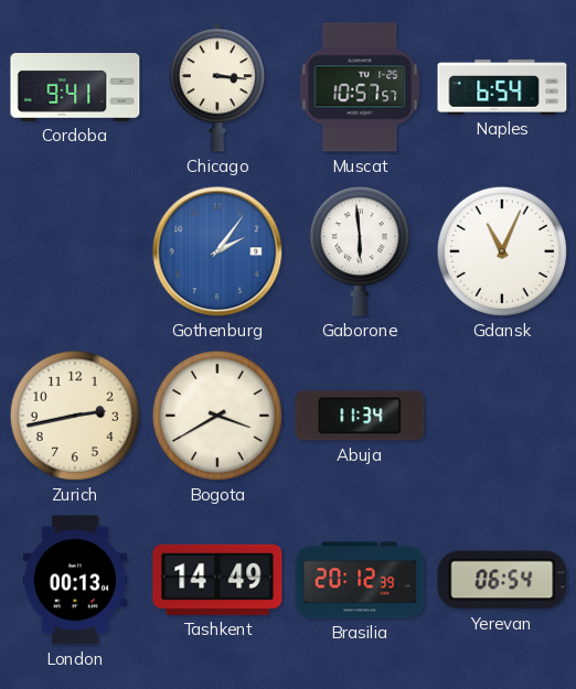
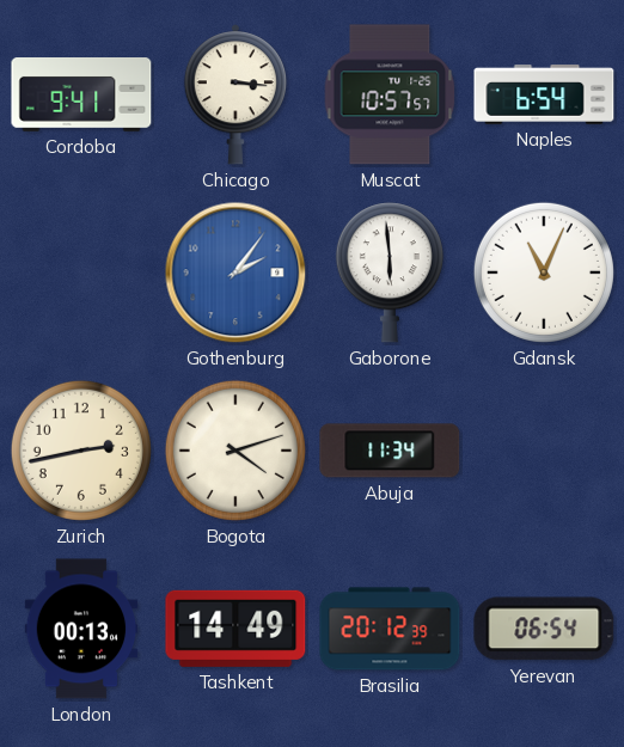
Bogota: 3:40 -> 4:12 (235, 451)
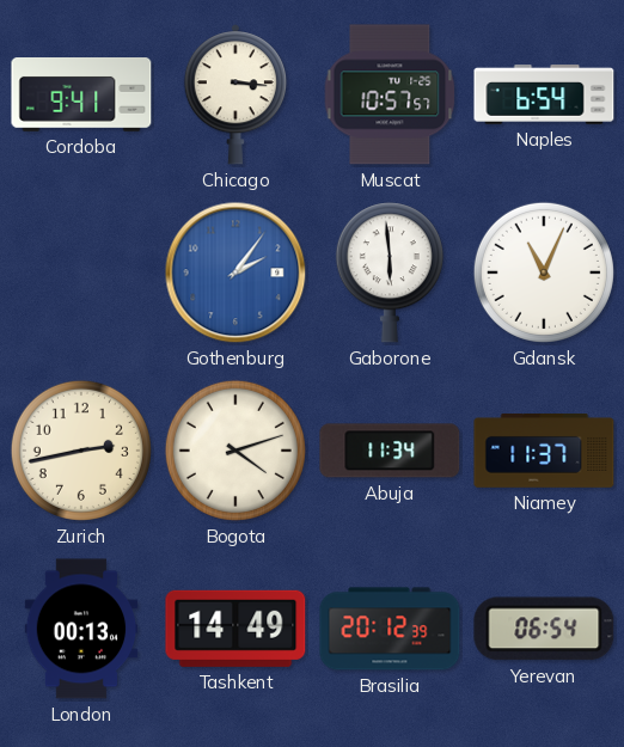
Niamey: none -> 11:37 (544, 452)
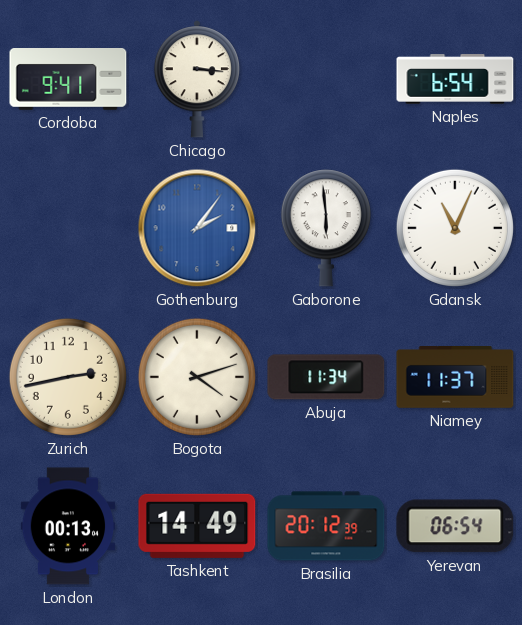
Muscat: 10:57 -> none (390, 94)
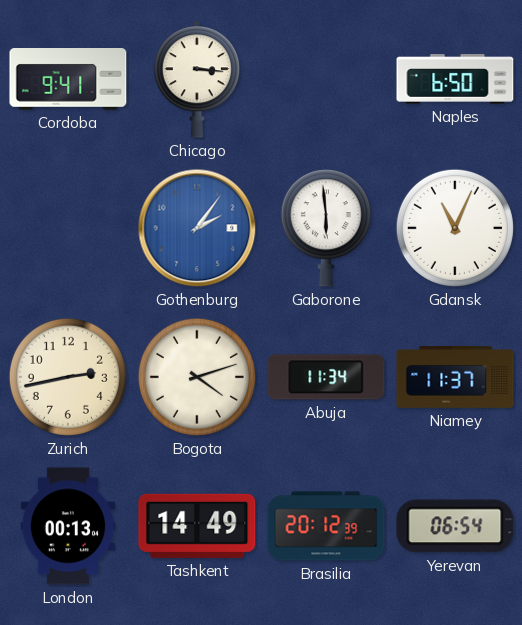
Naples: 6:54 -> 6:50 (455, 79)
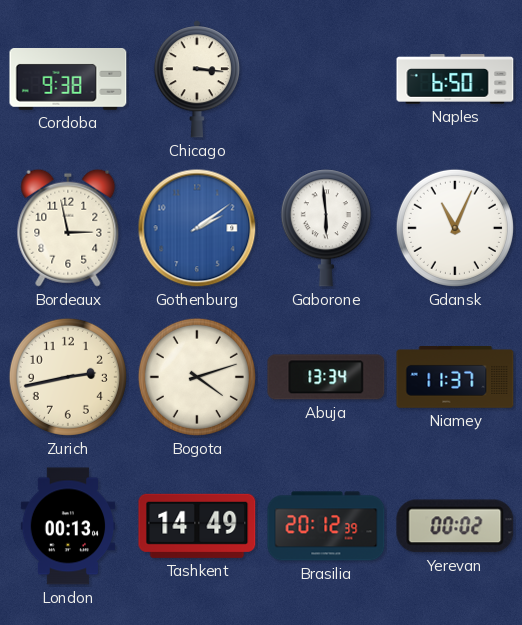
Cordoba: 9:41 -> 9:38 (68, 80)
Bordeaux: none -> 2:58 (68, 228)
Gothenburg: 2:06 -> 2:09 (197, 228)
Abuja: 11:34 -> 13:34 (326, 377)
Yerevan: 06:54 -> 00:02 (455, 526)
